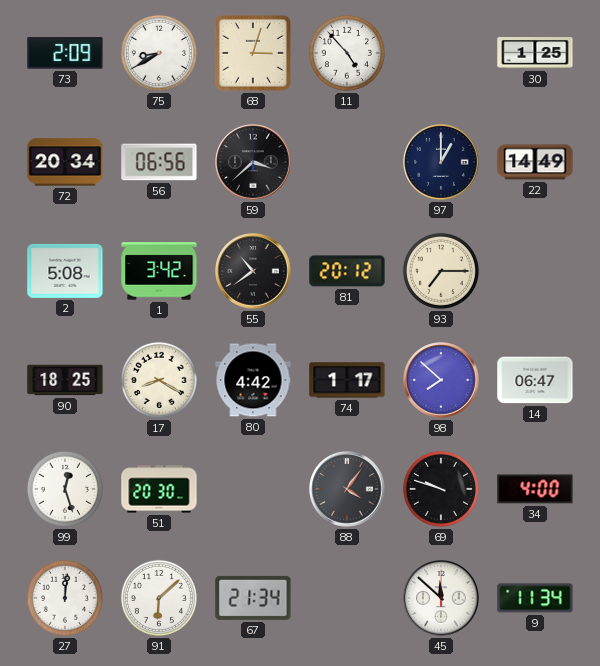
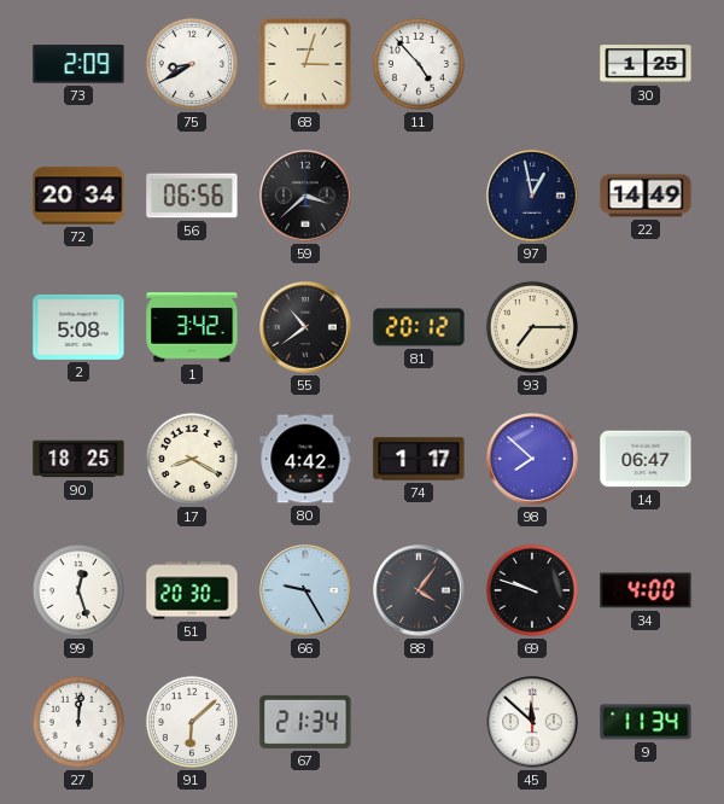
97: 1:00 -> 12:58 (532, 196)
66: none -> 9:25 (305, 590)
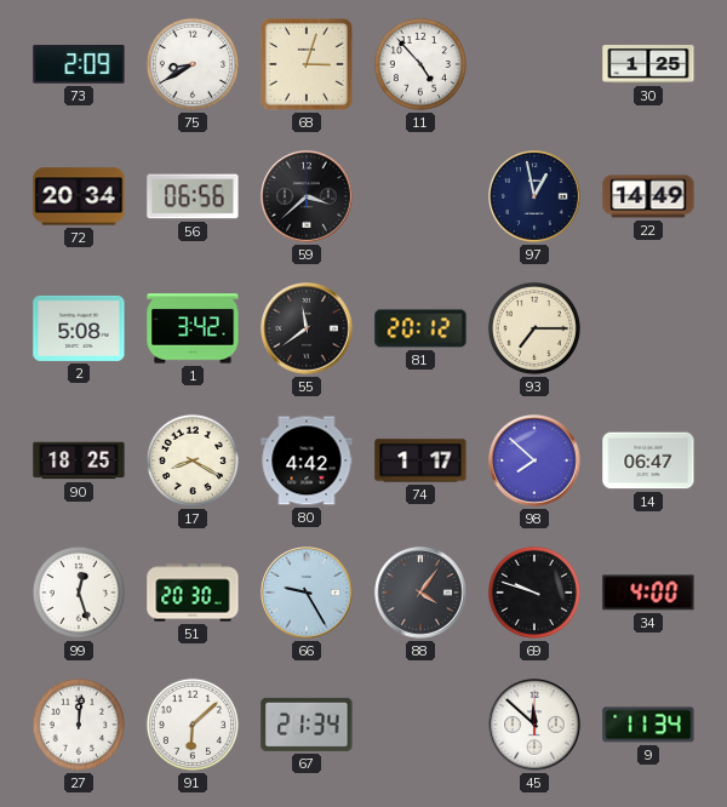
55: 10:39 -> 11:39 (307, 328)
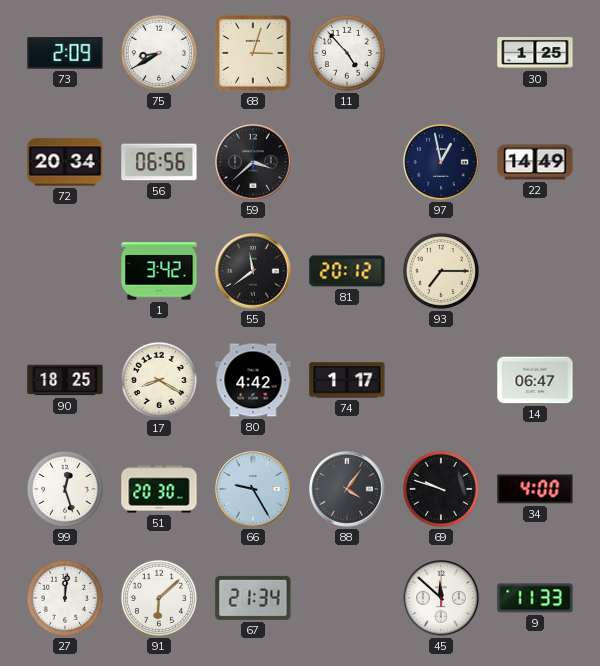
2: 5:08 -> none (79, 328)
98: 7:52 -> none (534, 460)
9: 11:34 -> 11:33 (535, 598)
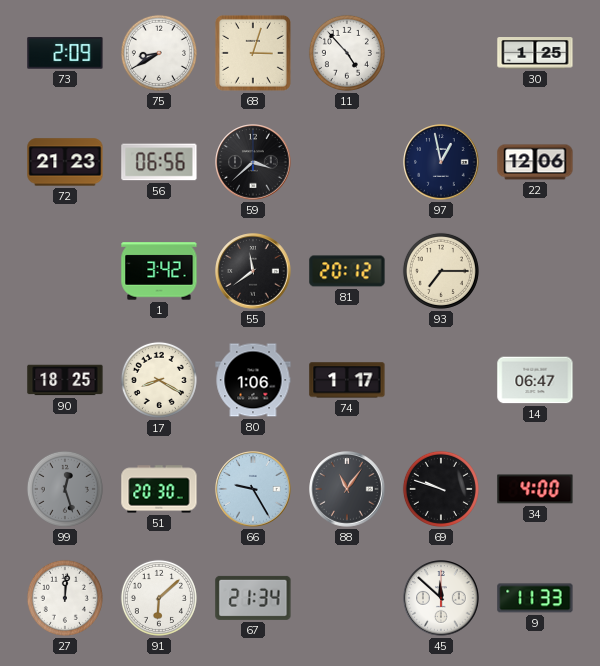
72: 20:34 -> 21:23 (65, 162)
22: 14:49 -> 12:06 (535, 162)
80: 4:42 -> 1:06 (253, 380)
99 dial: white -> grey (65, 489)
88: 4:06 -> 11:06 (347, 489)
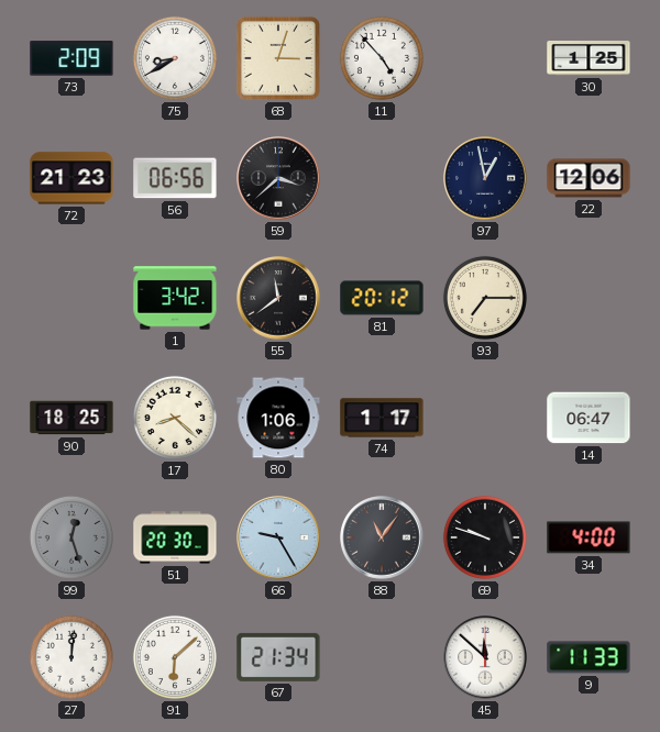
17: 8:20 -> 8:22 (175, 418)
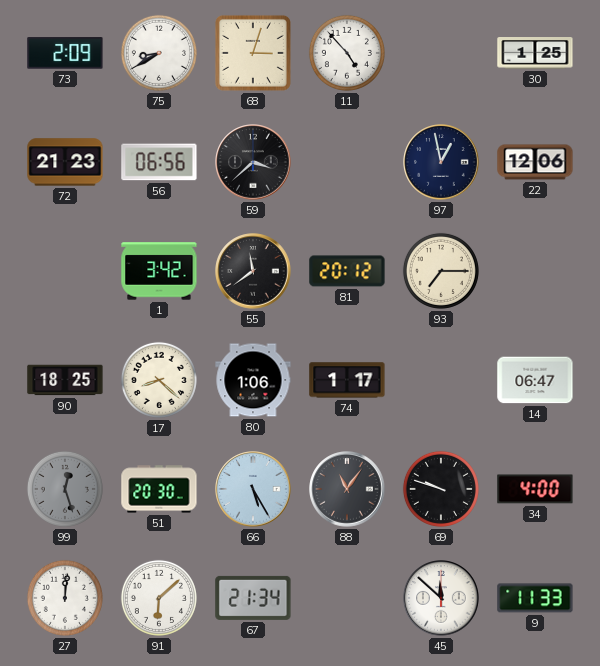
66: 9:25 -> 5:25 (253, 489)
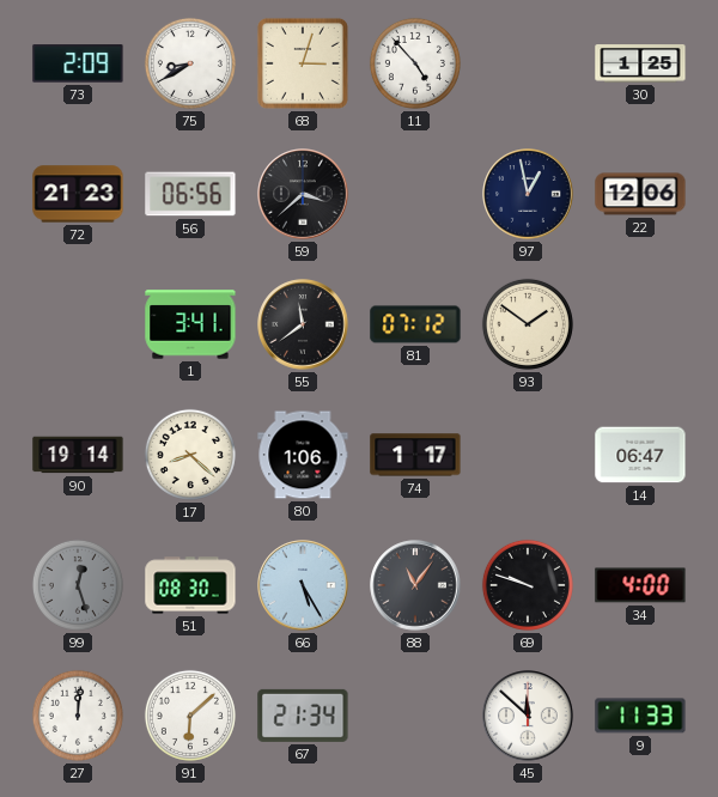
1: 3:42 -> 3:41 (190, 324)
81: 20:12 -> 07:12 (415, 324)
93: 7:15 -> 1:51 (528, 324)
90: 18:25 -> 19:14 (78, 455)
51: 20:30 -> 08:30 (190, 585)
